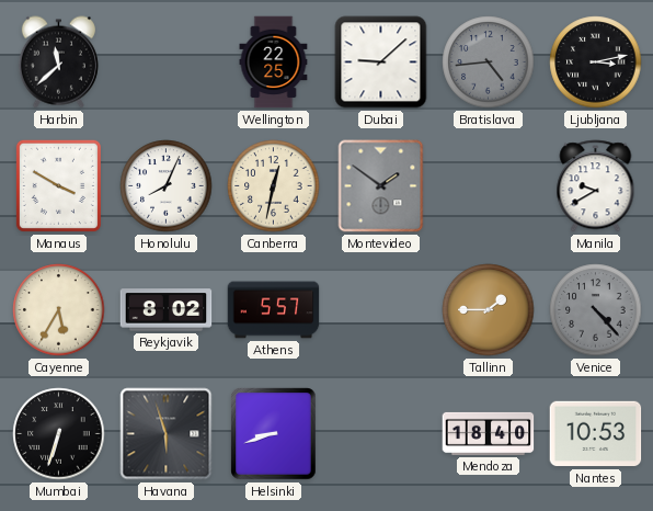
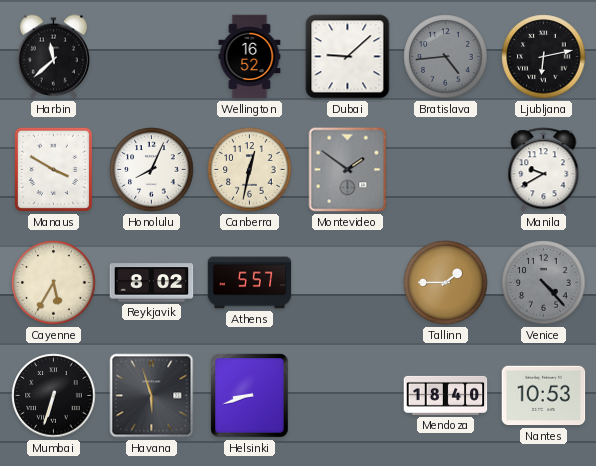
Wellington: 22:25 -> 16:52 (250, 57)
Ljubljana: 3:13 -> 6:13 (544, 57)
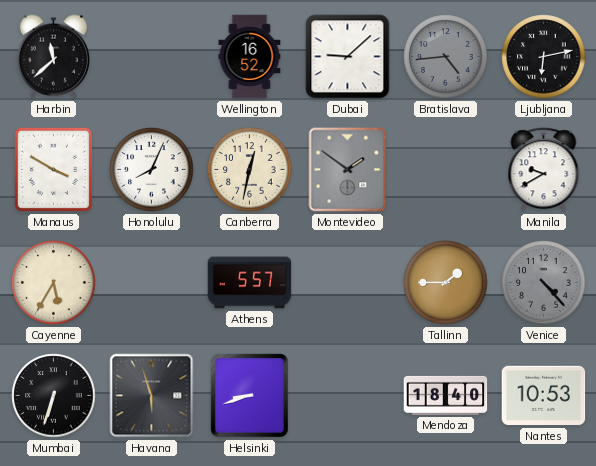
Reykjavik: 8:02 -> none (152, 283)
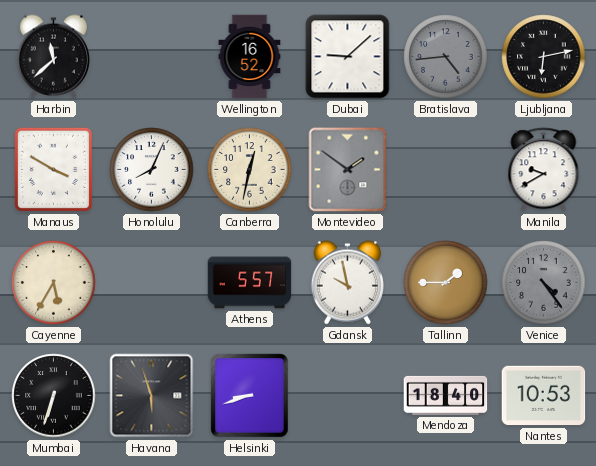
Gdansk: none -> 9:58 (347, 283)
Venice: 4:23 -> 4:24 (544, 283)
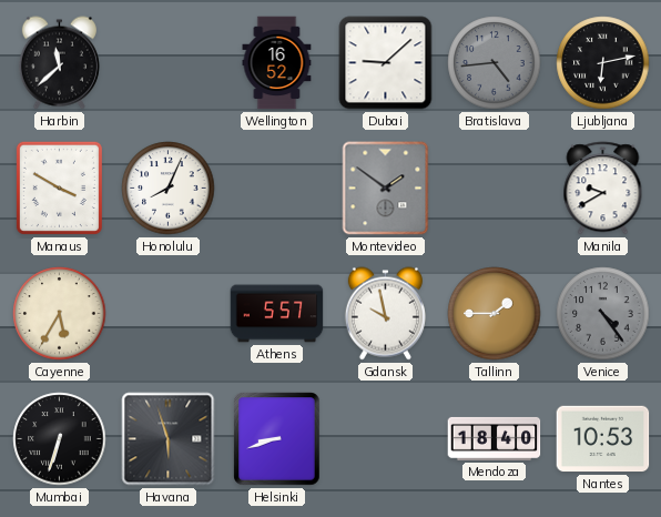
Canberra: 12:32 -> none (250, 170)
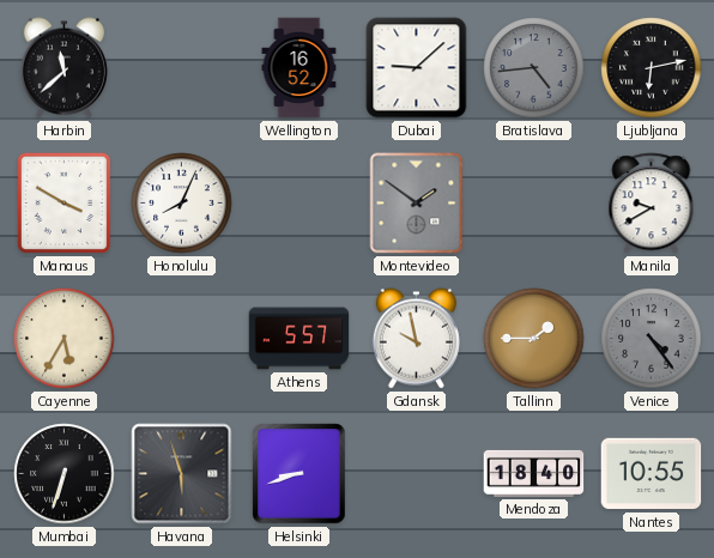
Nantes: 10:53 -> 10:55 (652, 474)
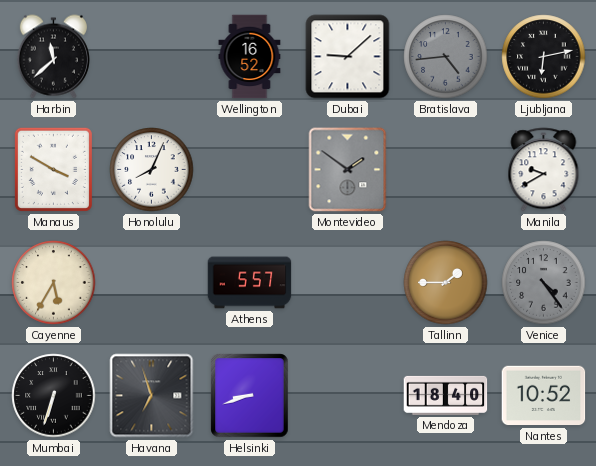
Gdansk: 9:58 -> none (416, 339)
Havana: 5:57 -> 6:57 (152, 396)
Nantes: 10:55 -> 10:52 (544, 396)
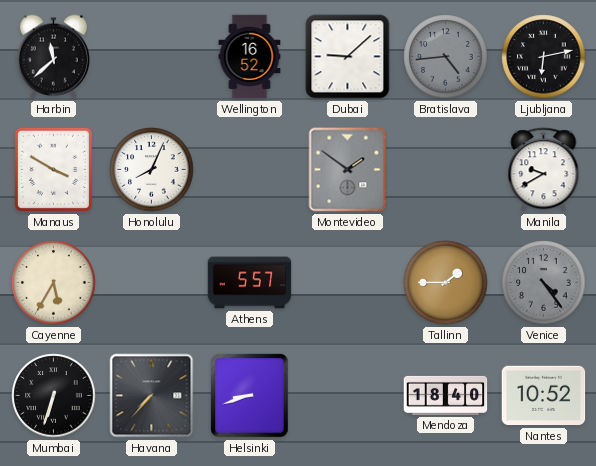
Havana: 6:57 -> 7:37 (152, 396)
